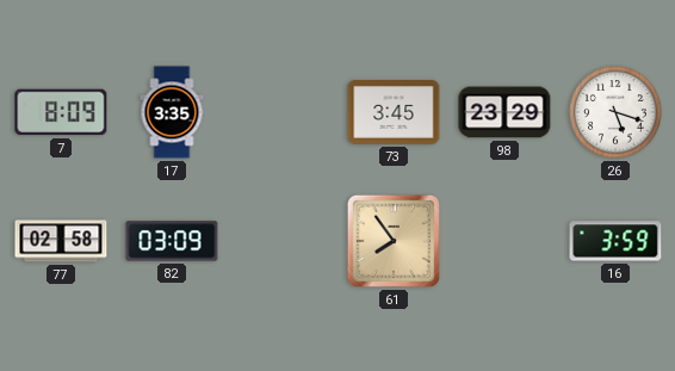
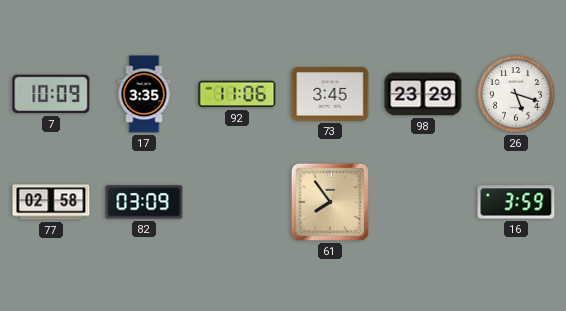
7: 8:09 -> 10:09 (51, 94)
92: none -> 11:06 (237, 94)
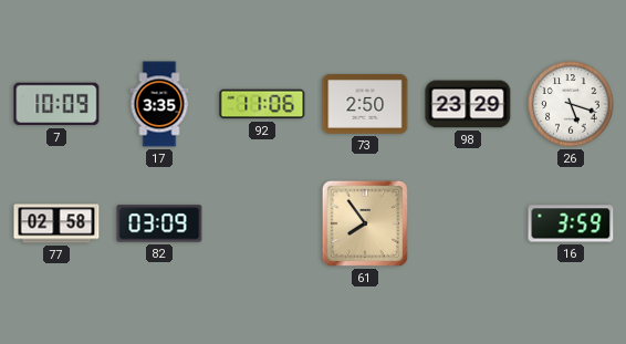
73: 3:45 -> 2:50 (365, 104)
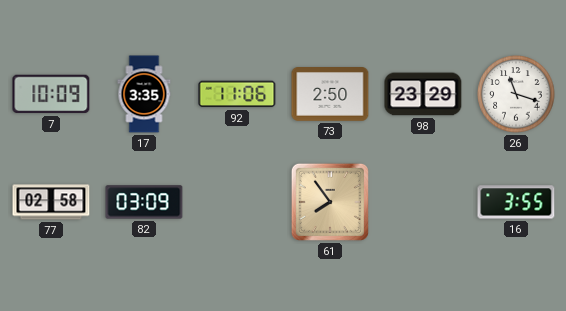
26: 5:18 -> 11:18 (516, 94)
16: 3:59 -> 3:55 (516, 202)
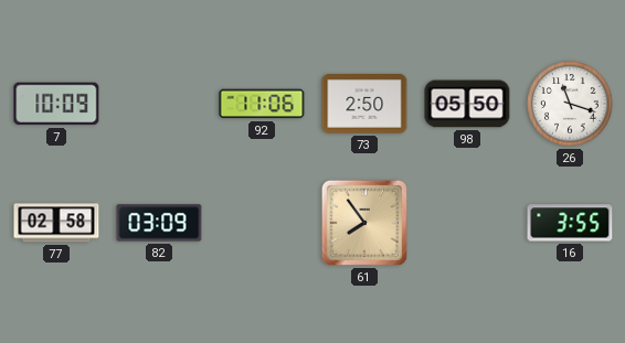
17: 3:35 -> none (144, 94)
98: 23:29 -> 05:50 (467, 104)
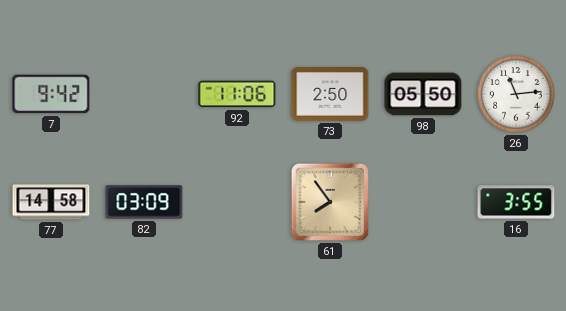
7: 10:09 -> 9:42 (51, 94)
26: 11:18 -> 11:14 (516, 94)
77: 02:58 -> 14:58 (51, 202)
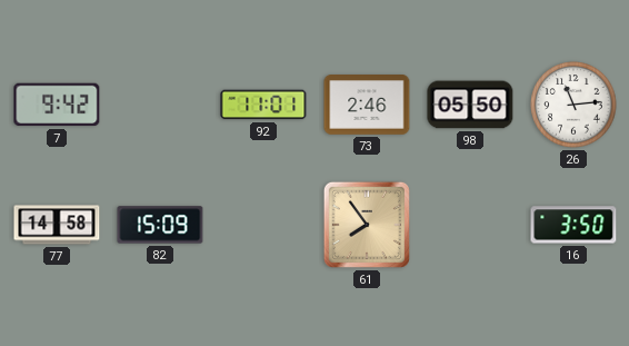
92: 11:06 -> 11:01 (263, 105)
73: 2:50 -> 2:46 (367, 105)
82: 03:09 -> 15:09 (160, 225)
16: 3:55 -> 3:50 (573, 225)
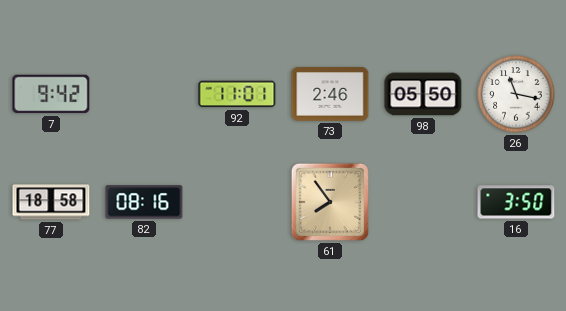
26: 11:14 -> 11:17 (516, 94)
77: 14:58 -> 18:58 (51, 202)
82: 15:09 -> 08:16 (144, 202)
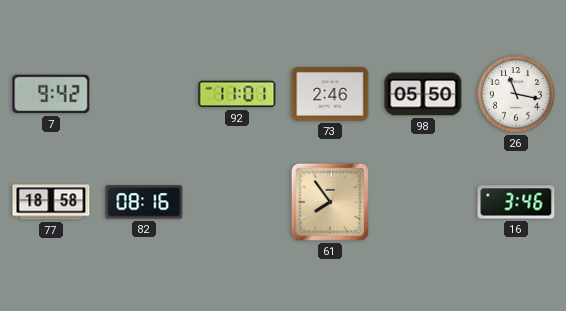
16: 3:50 -> 3:46 (516, 202)
